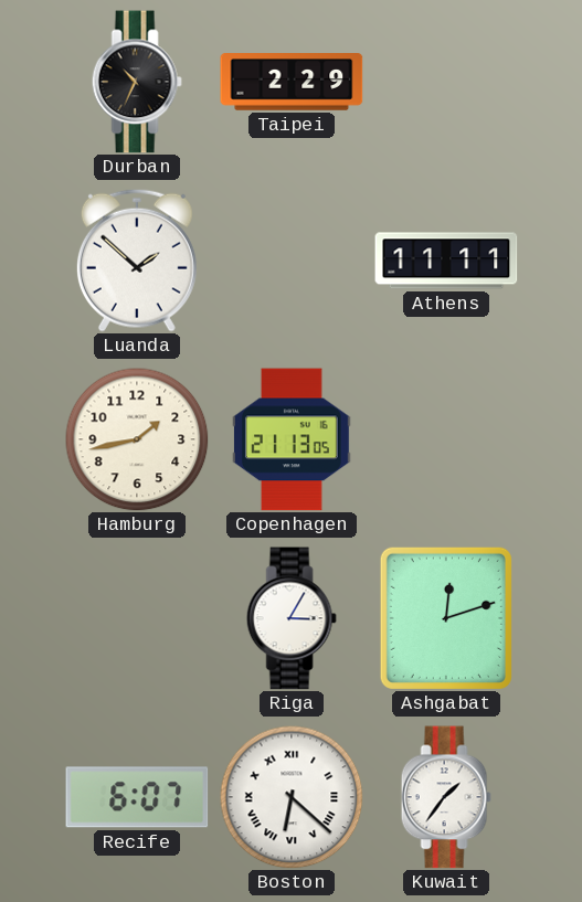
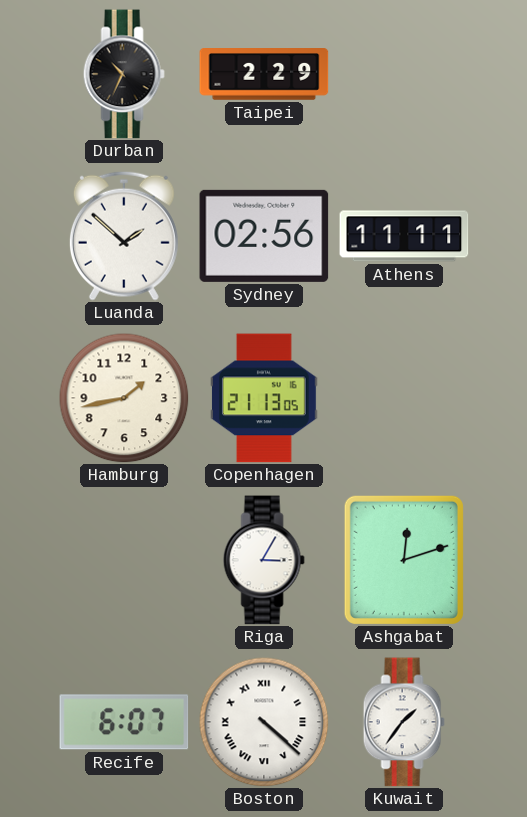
Sydney: none -> 02:56 (264, 236)
Boston: 6:22 -> 4:22 (264, 722)
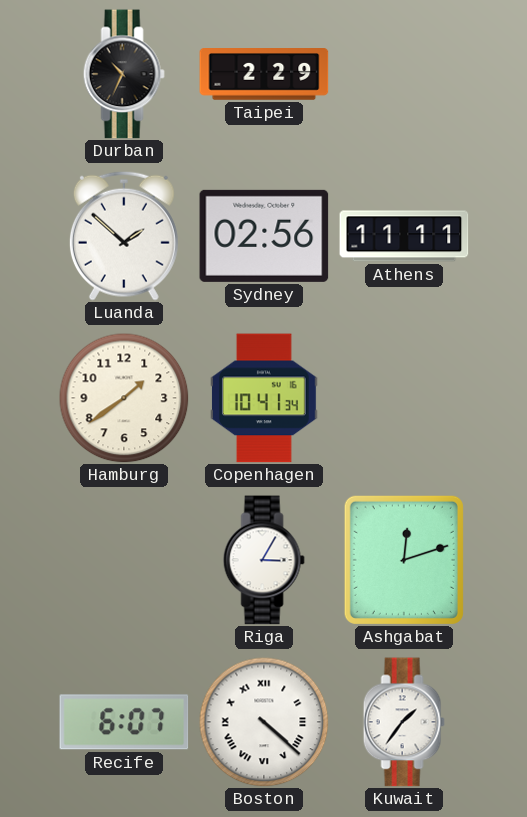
Hamburg: 1:43 -> 1:39 (124, 398)
Copenhagen: 21:13 -> 10:41 (265, 398)
